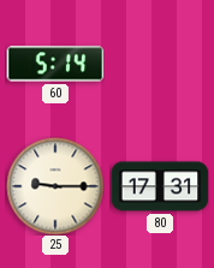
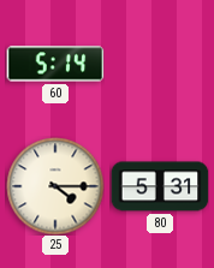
25: 9:15 -> 4:15 (55, 186)
80: 17:31 -> 5:31 (160, 186)
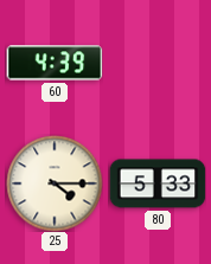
60: 5:14 -> 4:39 (55, 63)
80: 5:31 -> 5:33 (158, 183)
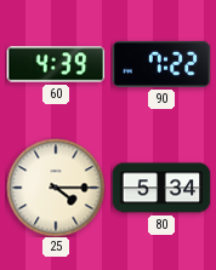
90: none -> 7:22 (161, 64)
80: 5:33 -> 5:34 (161, 188)
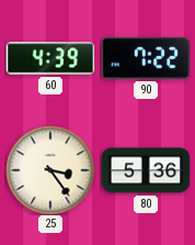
25: 4:15 -> 3:24 (50, 170)
80: 5:34 -> 5:36 (146, 170)
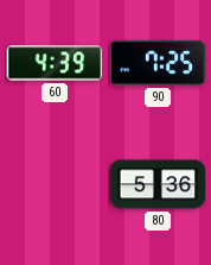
90: 7:22 -> 7:25 (158, 63)
25: 3:24 -> none (50, 170)
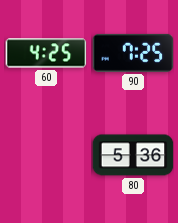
60: 4:39 -> 4:25 (46, 53)
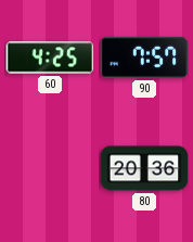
90: 7:25 -> 7:57 (144, 58)
80: 5:36 -> 20:36 (144, 168)
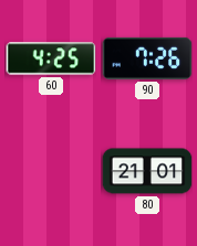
90: 7:57 -> 7:26 (147, 58)
80: 20:36 -> 21:01 (147, 171)
